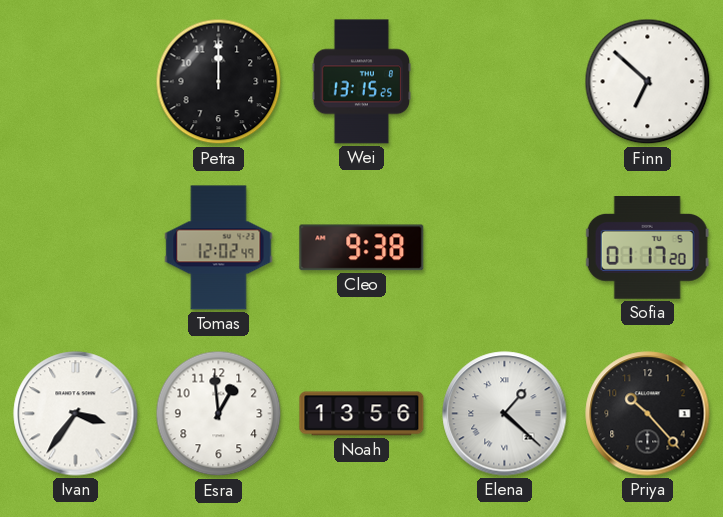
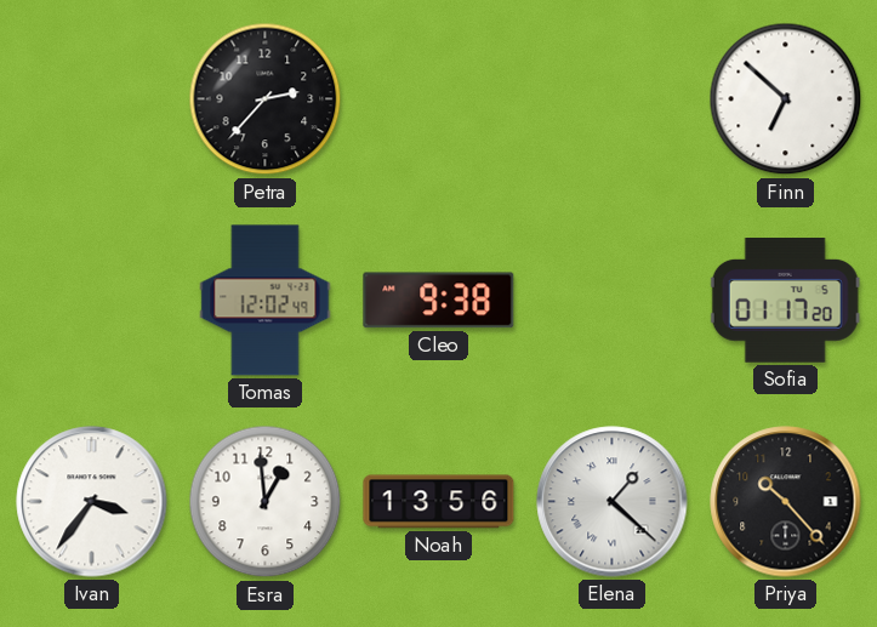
Petra: 12:00 -> 2:37 (266, 99)
Wei: 13:15 -> none (361, 82)
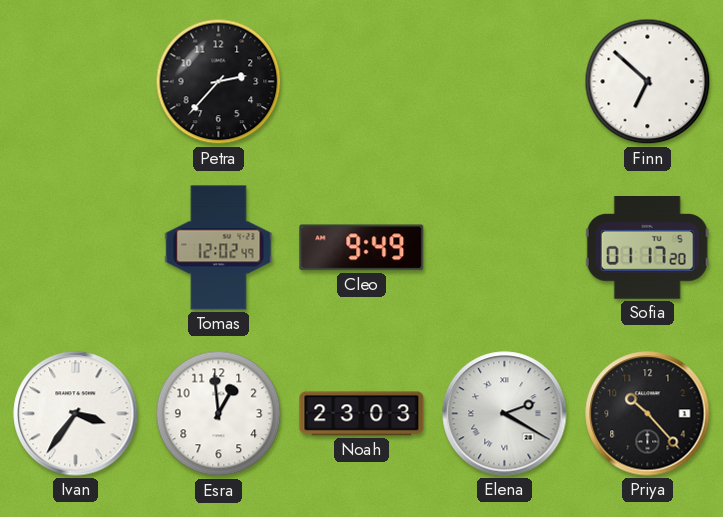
Cleo: 9:38 -> 9:49 (362, 248)
Noah: 13:56 -> 23:03 (362, 414)
Elena: 1:22 -> 2:20 (505, 414)
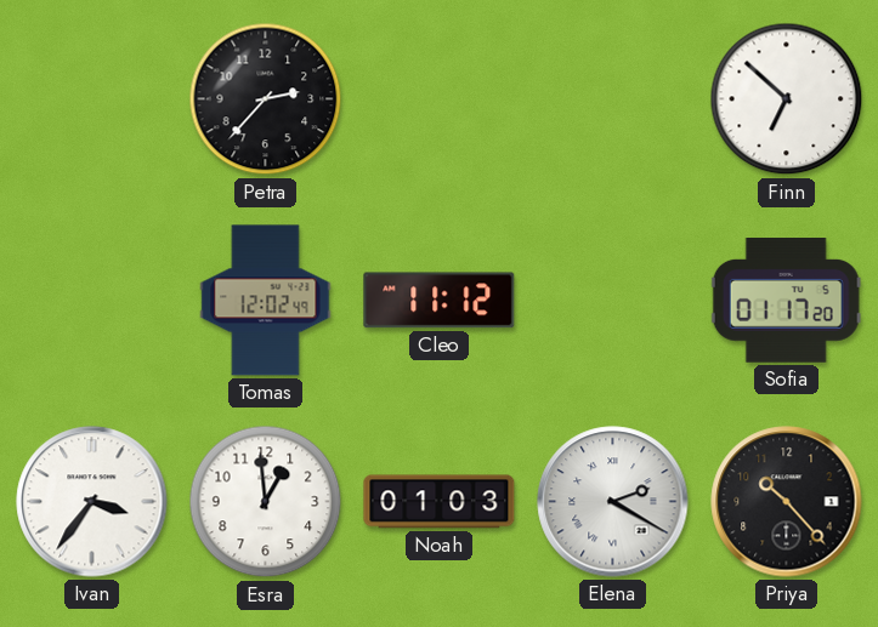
Cleo: 9:49 -> 11:12 (440, 301)
Noah: 23:03 -> 01:03 (440, 502)
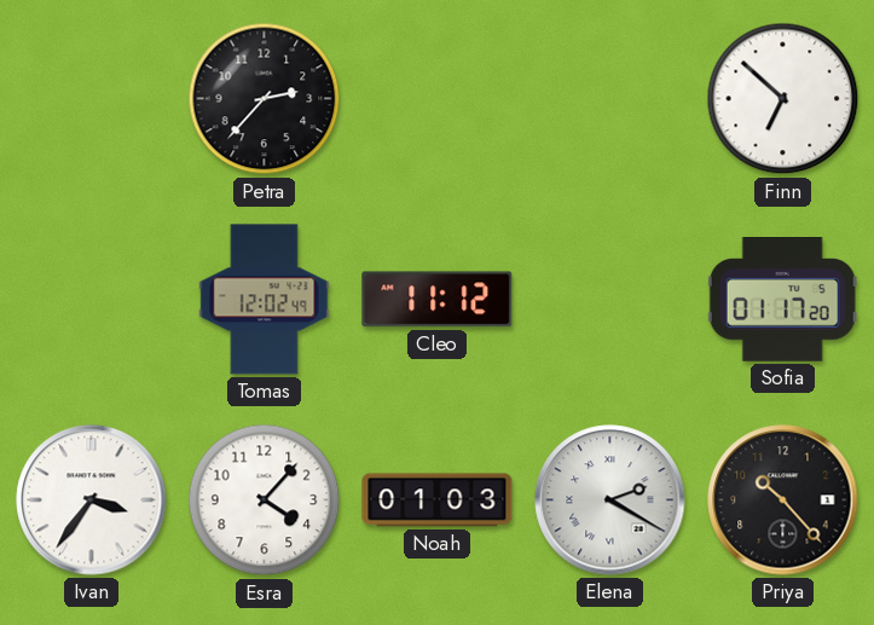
Esra: 12:59 -> 4:07 (265, 500)
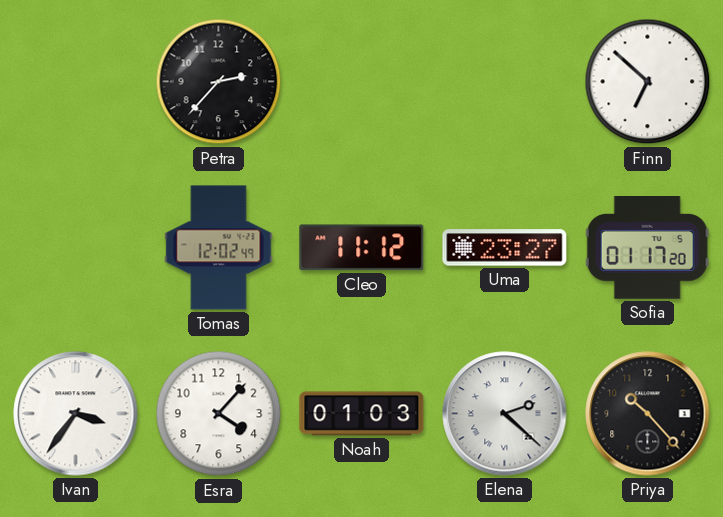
Uma: none -> 23:27 (505, 248)
Elena: 2:20 -> 2:22 (505, 414)
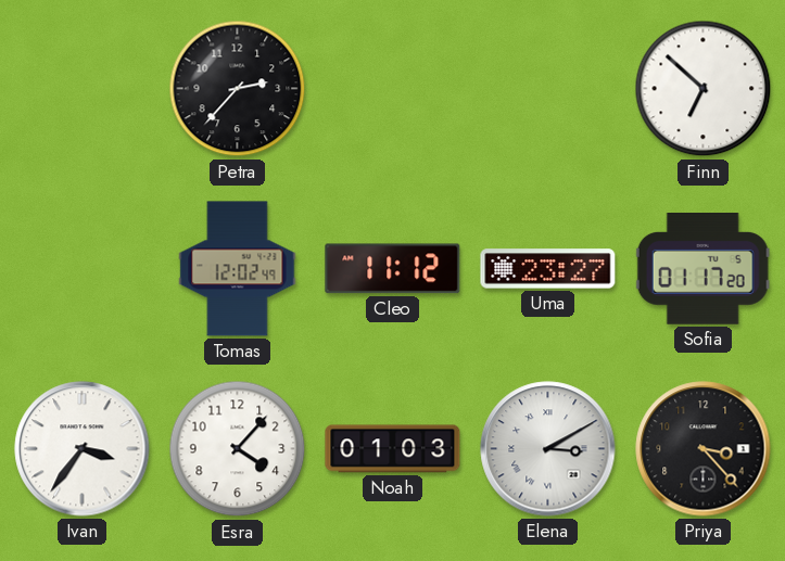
Elena: 2:22 -> 3:10 (548, 449)
Priya: 10:23 -> 3:23 (704, 449)
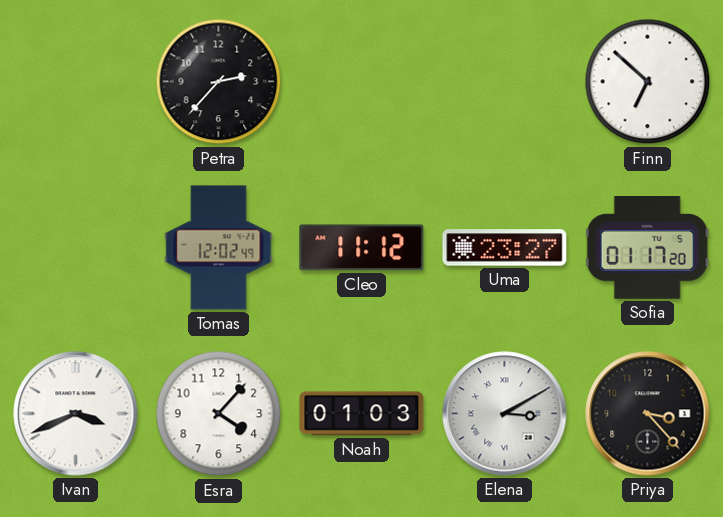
Ivan: 3:36 -> 3:41 (76, 414)
